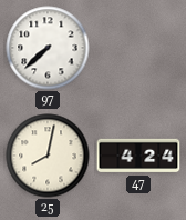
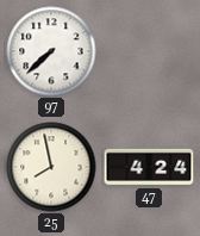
25: 8:02 -> 7:58 (51, 167)
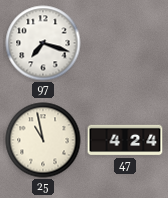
97: 7:38 -> 7:18 (43, 43)
25: 7:58 -> 10:58 (43, 140)
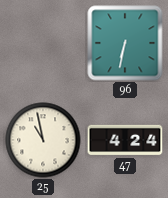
97: 7:18 -> none (43, 43)
96: none -> 6:32 (125, 43)
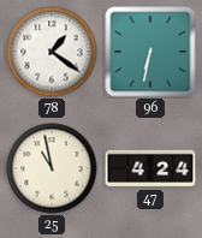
78: none -> 1:21 (52, 52)
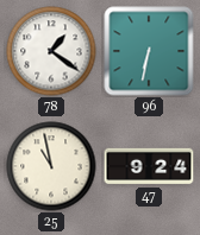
47: 4:24 -> 9:24 (149, 166)
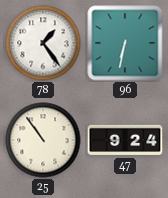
78: 1:21 -> 1:24 (43, 43)
25: 10:58 -> 10:54 (43, 140)
